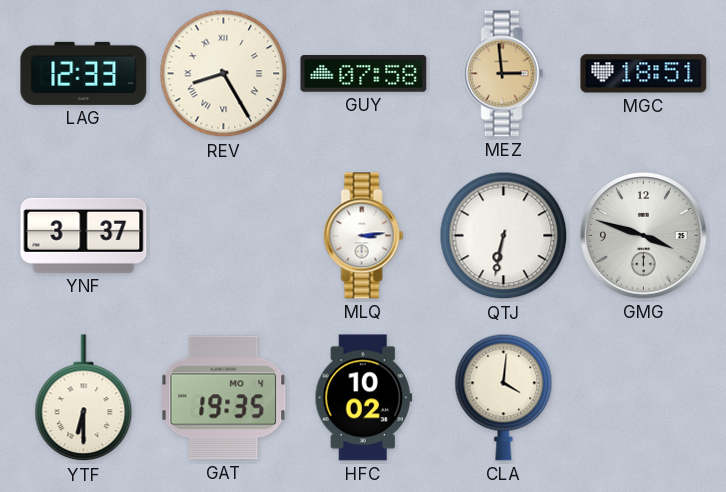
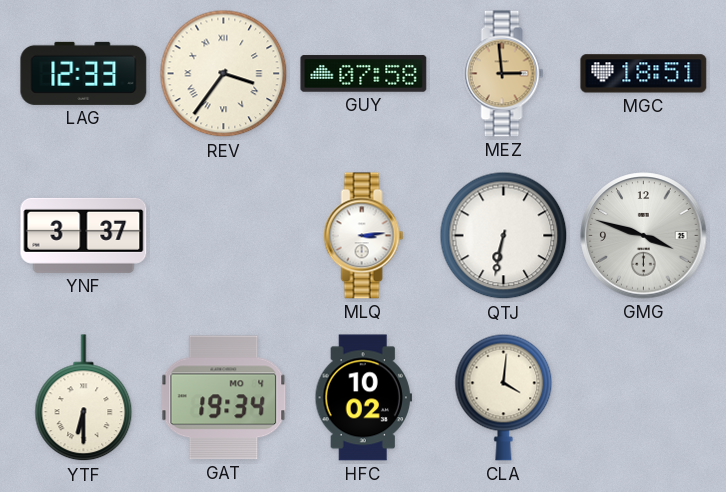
REV: 8:25 -> 3:36 (224, 74)
GAT: 19:35 -> 19:34 (224, 398)
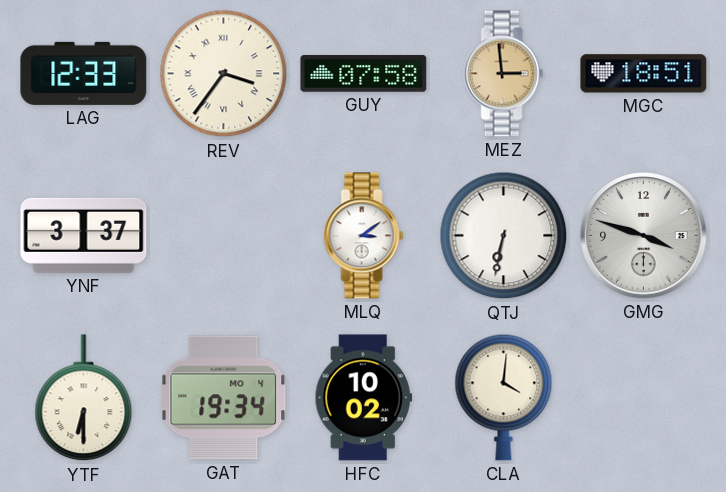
MLQ: 3:14 -> 3:09 (364, 236)
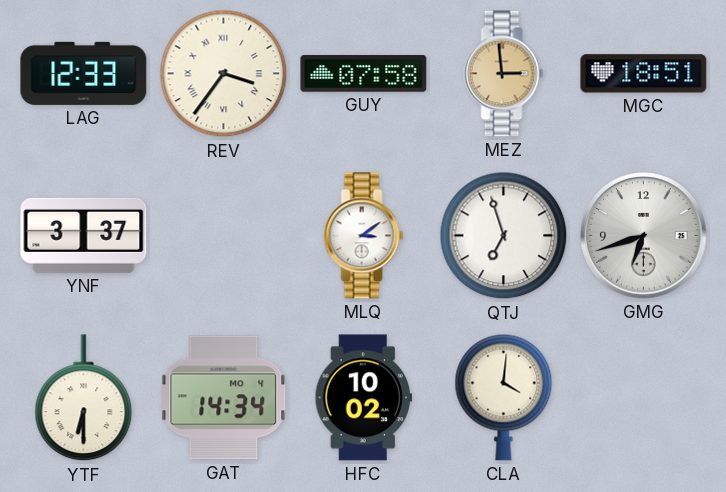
QTJ: 6:32 -> 6:57 (504, 236)
GMG: 3:48 -> 6:42 (644, 236)
GAT: 19:34 -> 14:34 (224, 398)
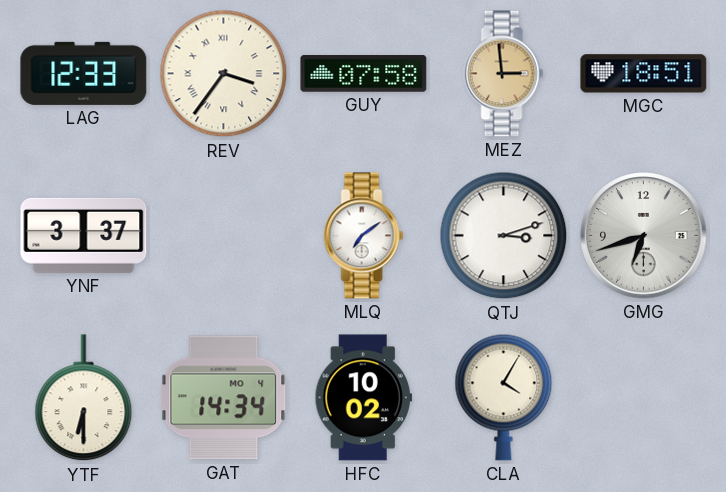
MLQ: 3:09 -> 7:09 (364, 236)
QTJ: 6:57 -> 3:12 (504, 236)
CLA: 4:01 -> 4:05 (504, 397)
